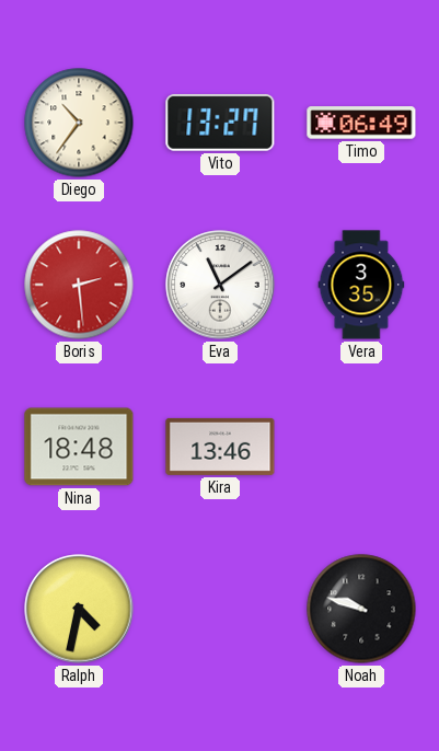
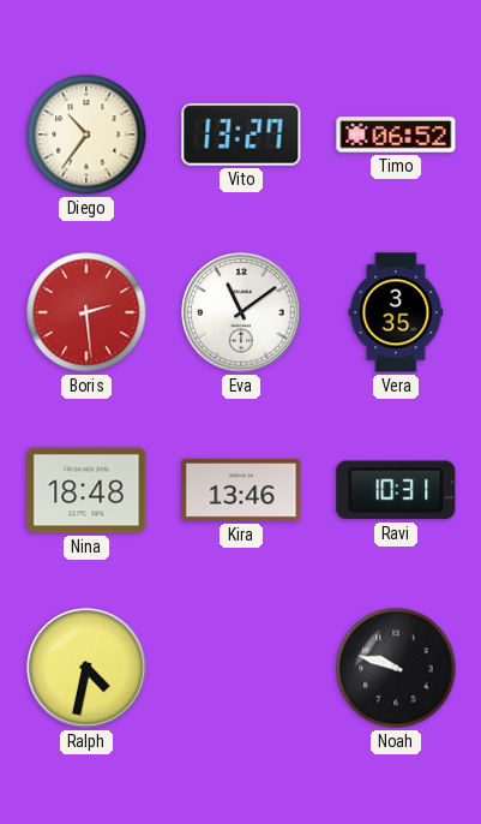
Timo: 06:49 -> 06:52 (396, 135)
Ravi: none -> 10:31 (396, 490)
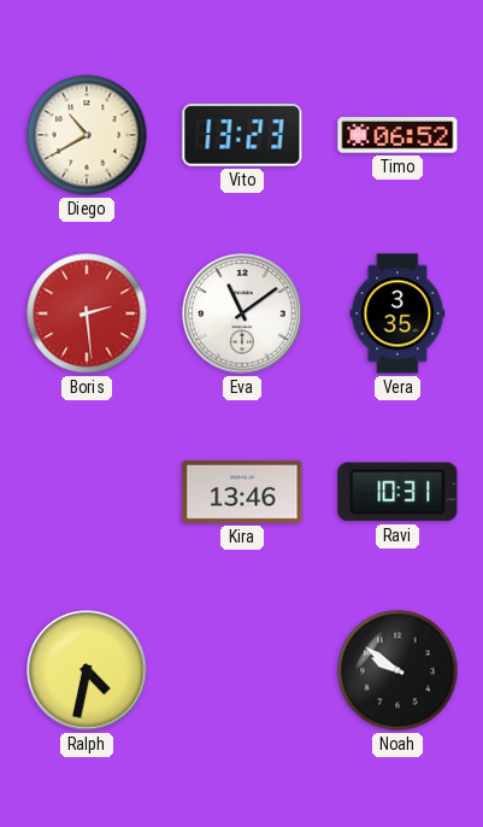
Diego: 10:36 -> 10:40 (87, 135)
Vito: 13:27 -> 13:23 (242, 135)
Nina: 18:48 -> none (86, 490)
Noah: 9:48 -> 9:51 (397, 670)
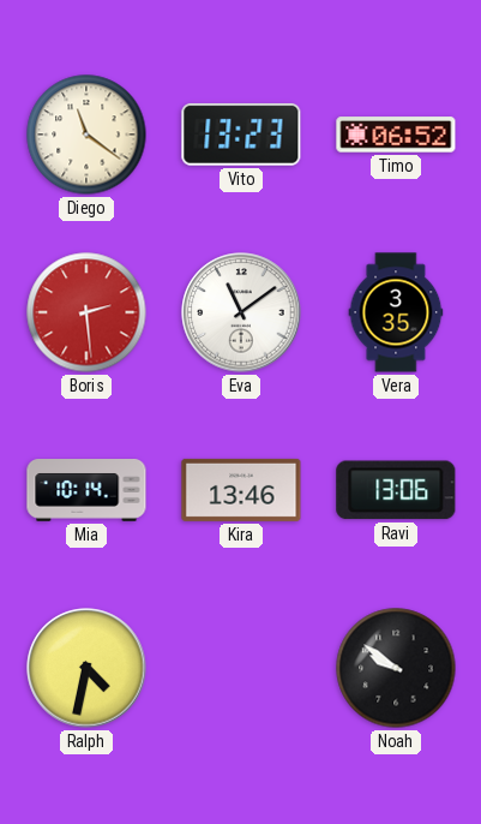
Diego: 10:40 -> 11:21 (86, 135)
Mia: none -> 10:14 (86, 491)
Ravi: 10:31 -> 13:06 (396, 490)
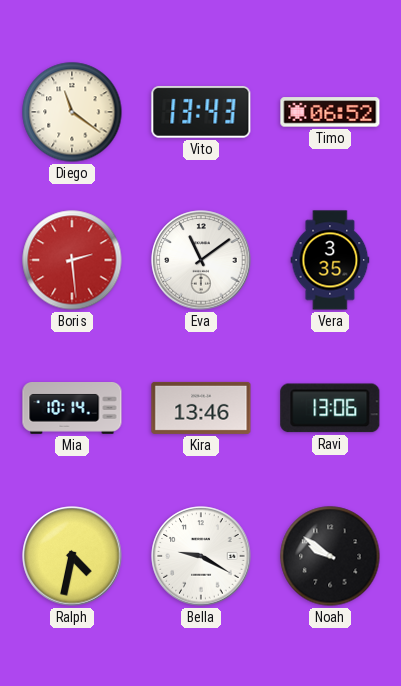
Vito: 13:23 -> 13:43 (201, 112)
Bella: none -> 9:20 (201, 556)
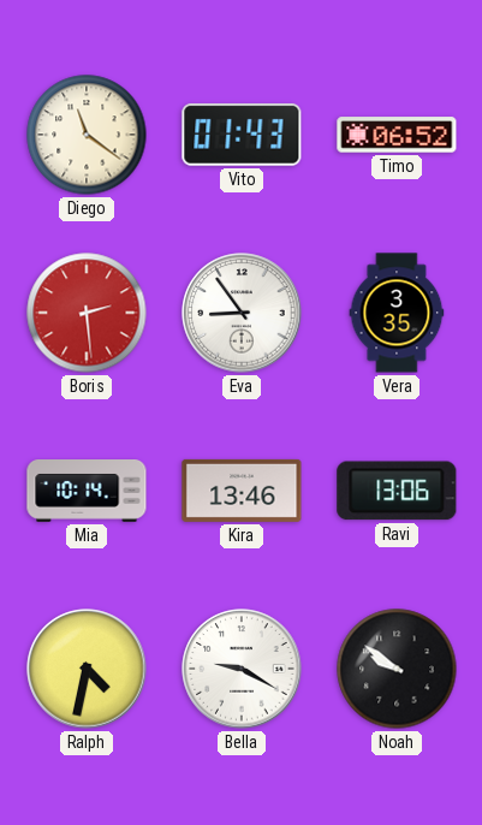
Vito: 13:43 -> 01:43 (242, 135)
Eva: 11:09 -> 8:54 (242, 313)
